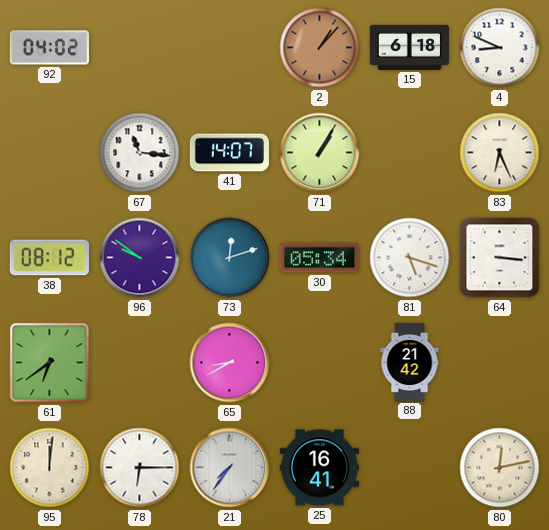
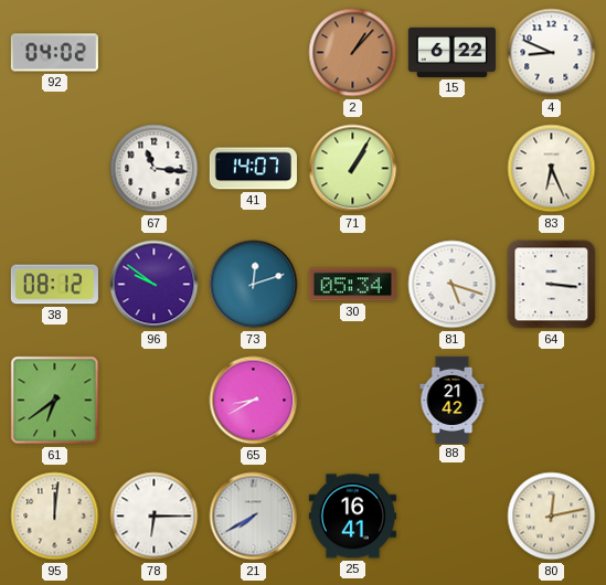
15: 6:18 -> 6:22 (451, 52)
21: 7:36 -> 7:40 (254, 517)
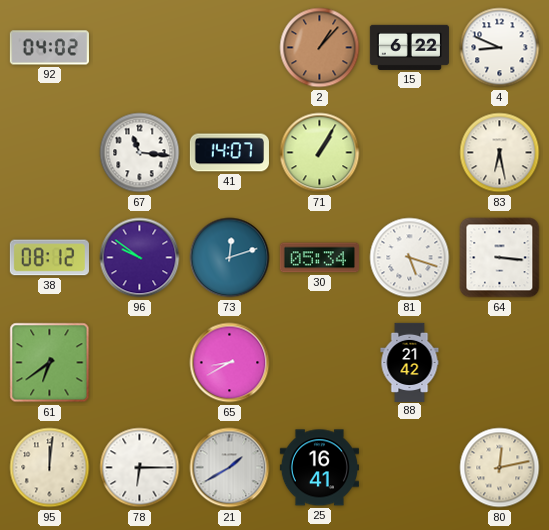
83: 6:26 -> 6:28 (500, 153)
21: 7:40 -> 1:40 (230, 468)
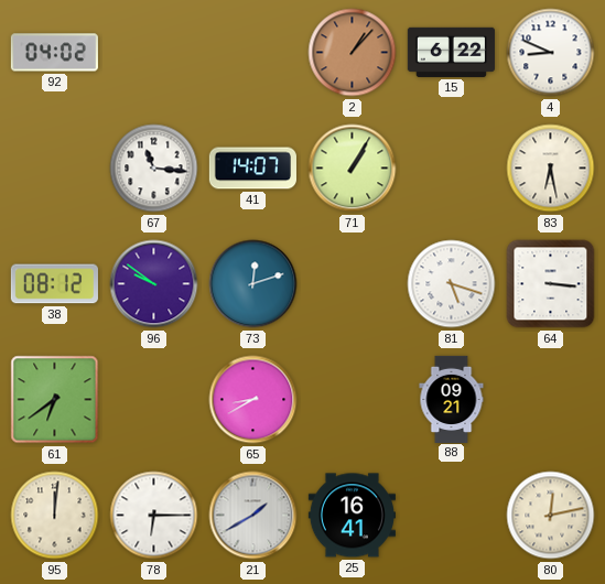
30: 05:34 -> none (319, 258)
88: 21:42 -> 09:21 (452, 399)
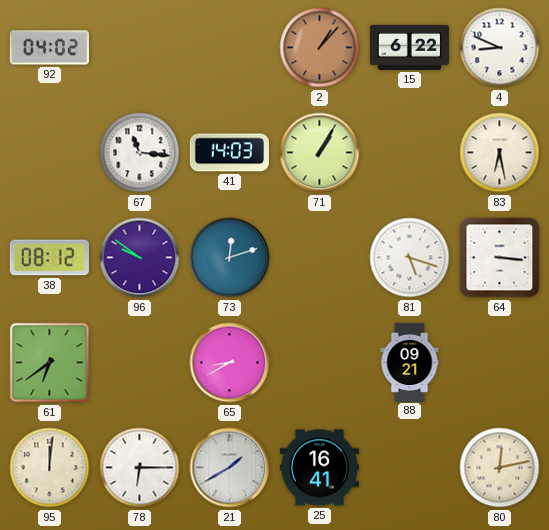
41: 14:07 -> 14:03 (229, 153)
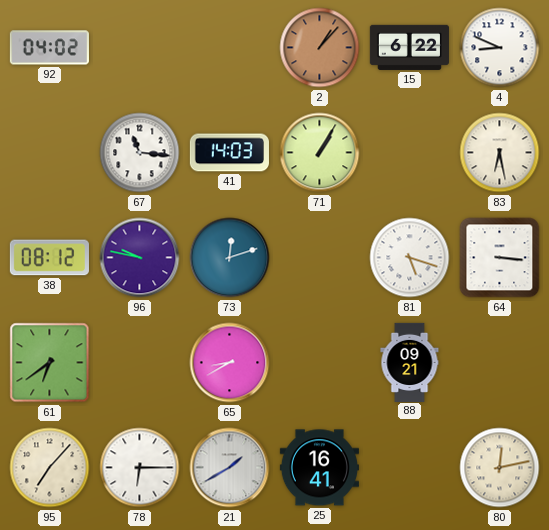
96: 9:51 -> 9:47 (140, 258)
95: 12:01 -> 7:07 (50, 468)
